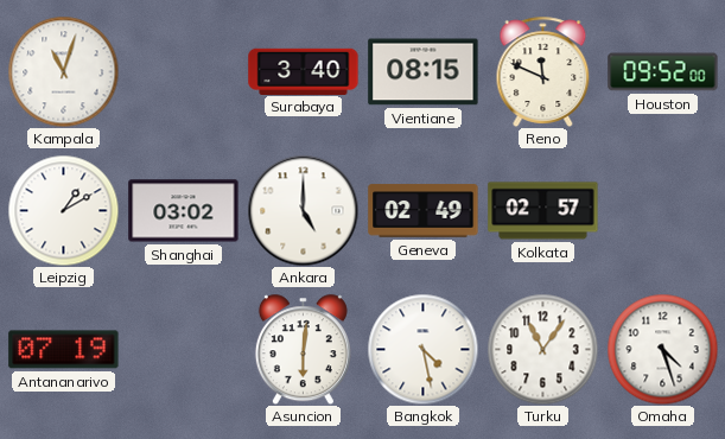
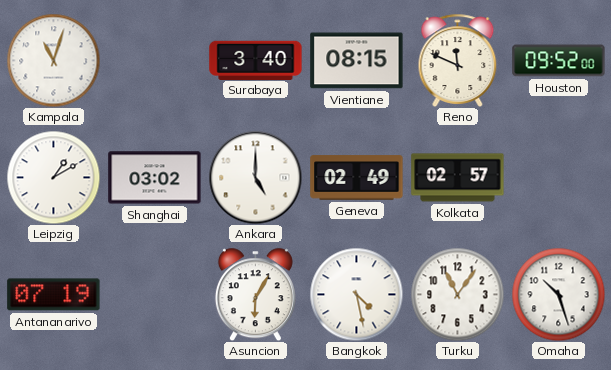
Asuncion: 6:01 -> 6:05 (255, 294)
Omaha: 4:27 -> 10:27 (558, 294)
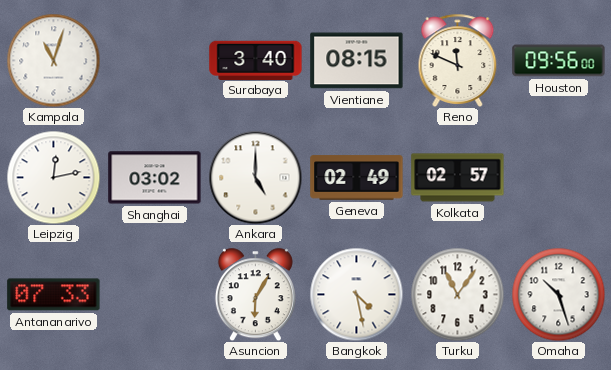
Houston: 09:52 -> 09:56 (559, 61)
Leipzig: 1:10 -> 12:13 (53, 177)
Antananarivo: 07:19 -> 07:33 (54, 295)
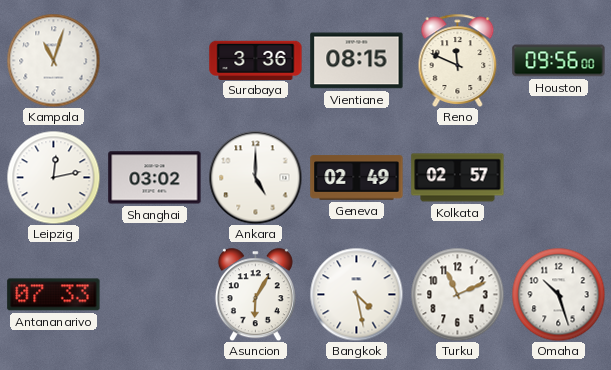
Surabaya: 3:40 -> 3:36 (256, 60)
Turku: 11:06 -> 11:11 (457, 294)
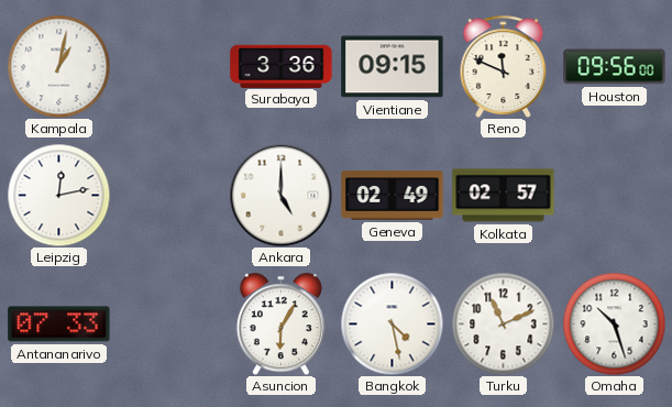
Kampala: 11:03 -> 1:02 (58, 66)
Vientiane: 08:15 -> 09:15 (393, 67)
Shanghai: 03:02 -> none (155, 178)
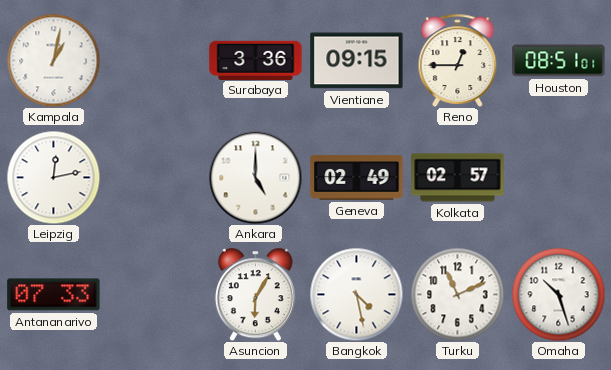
Reno: 11:49 -> 12:45 (458, 60)
Houston: 09:56 -> 08:51 (559, 61)
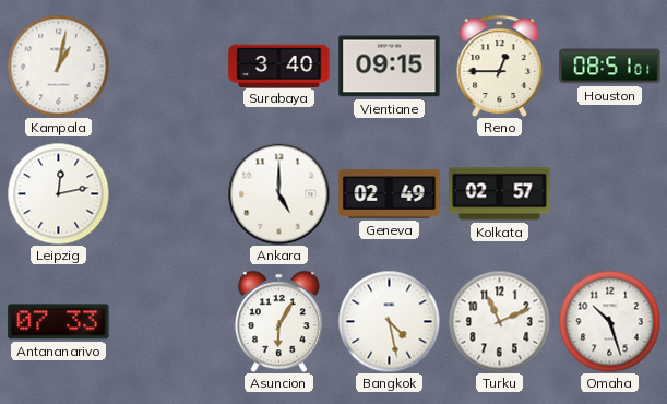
Surabaya: 3:36 -> 3:40 (279, 66)
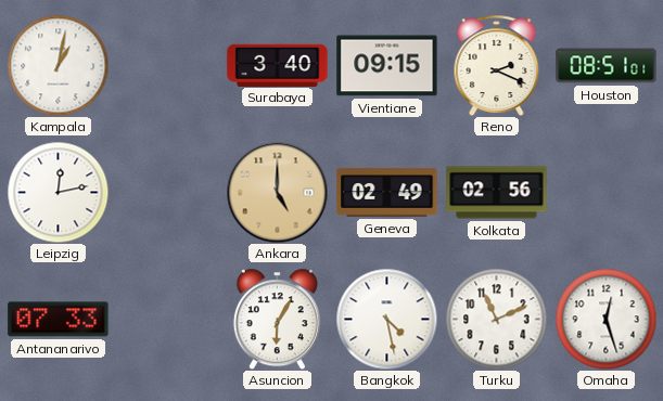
Reno: 12:45 -> 2:19 (497, 65)
Ankara dial: white -> champagne (277, 192)
Kolkata: 02:57 -> 02:56 (497, 193)
Omaha: 10:27 -> 12:27 (605, 319)
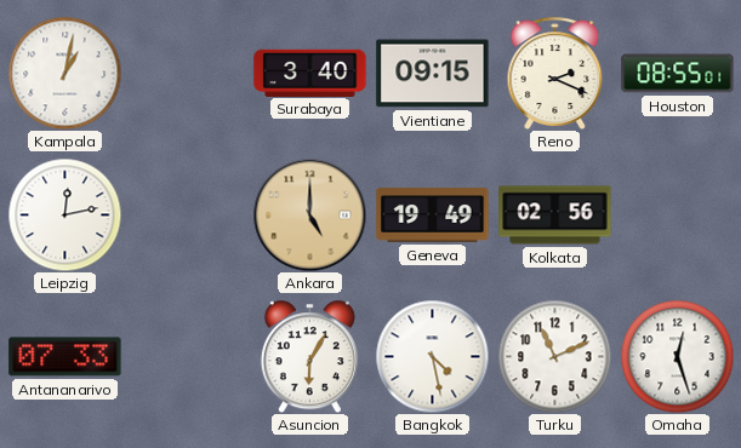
Houston: 08:51 -> 08:55 (678, 74)
Geneva: 02:49 -> 19:49 (433, 216)
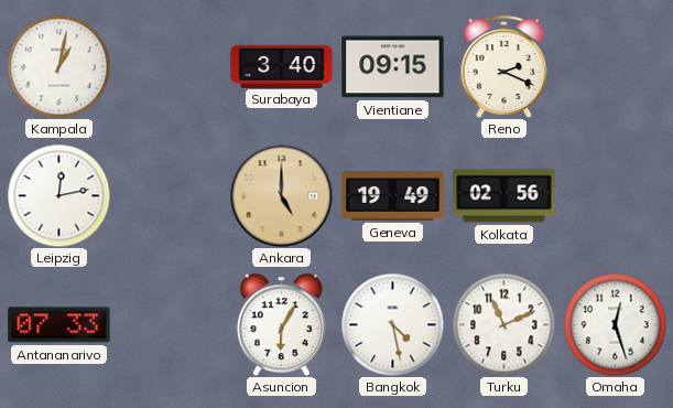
Houston: 08:55 -> none (678, 74)
